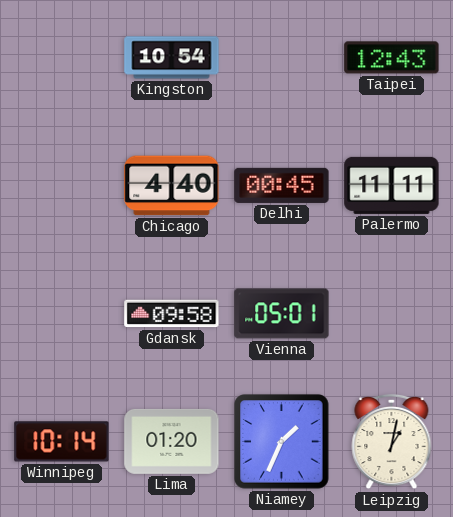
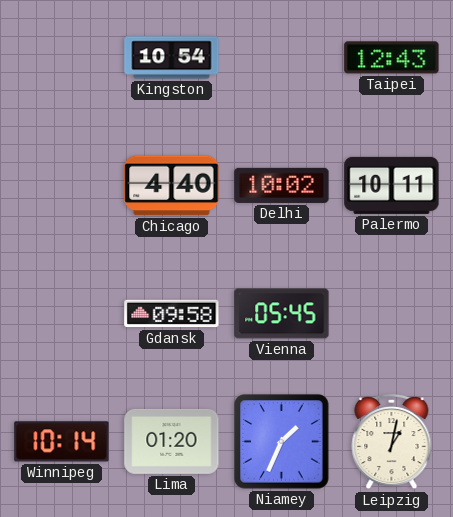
Delhi: 00:45 -> 10:02 (282, 185)
Palermo: 11:11 -> 10:11 (392, 185)
Vienna: 05:01 -> 05:45 (282, 314)
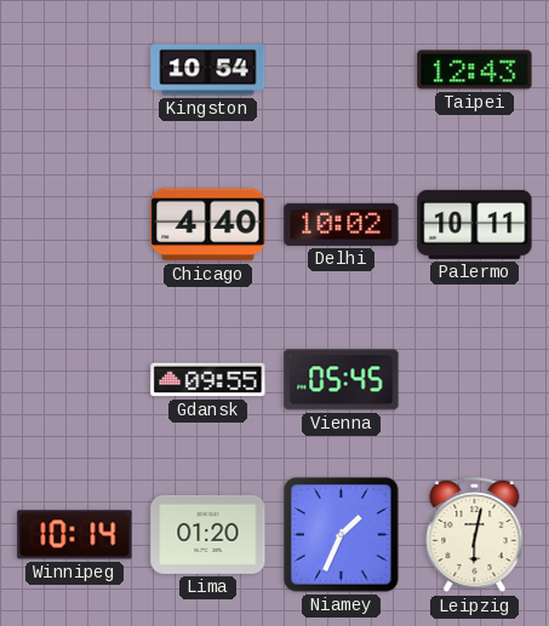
Gdansk: 09:58 -> 09:55 (208, 380)
Leipzig: 1:02 -> 6:02 (475, 535)
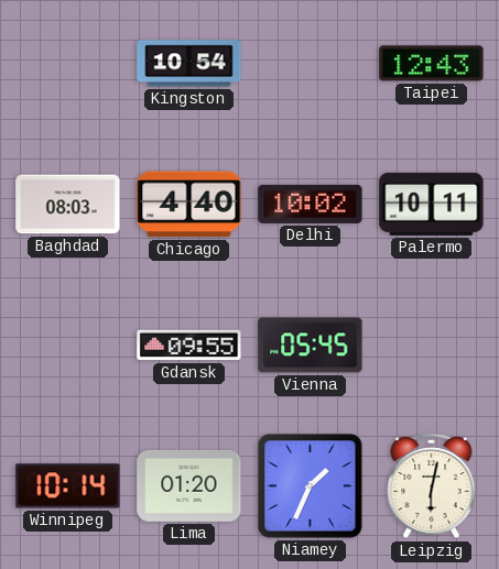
Baghdad: none -> 08:03 (68, 205)
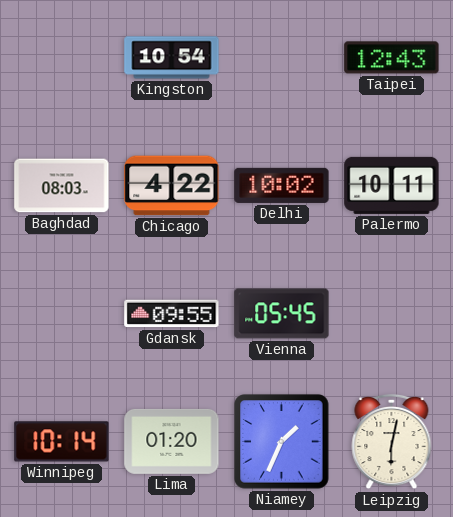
Chicago: 4:40 -> 4:22 (172, 186)
